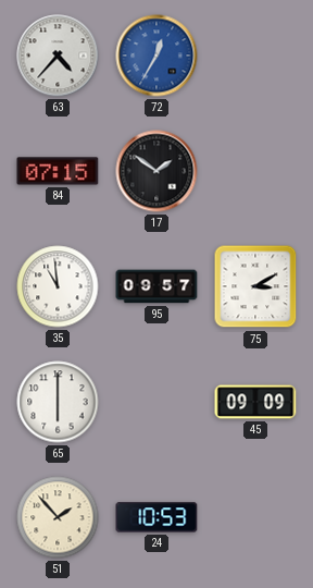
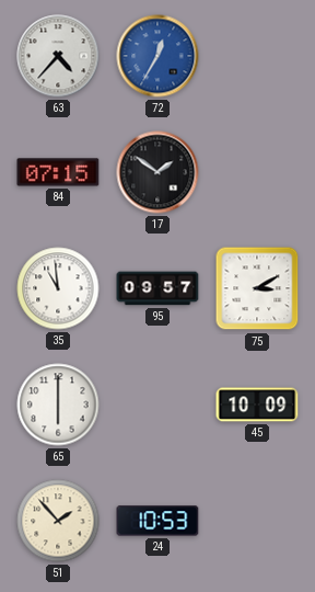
45: 09:09 -> 10:09 (257, 405)
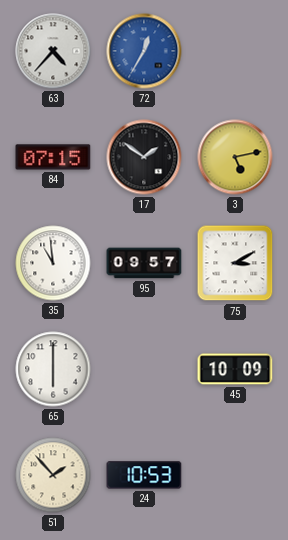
3: none -> 5:13 (235, 157)
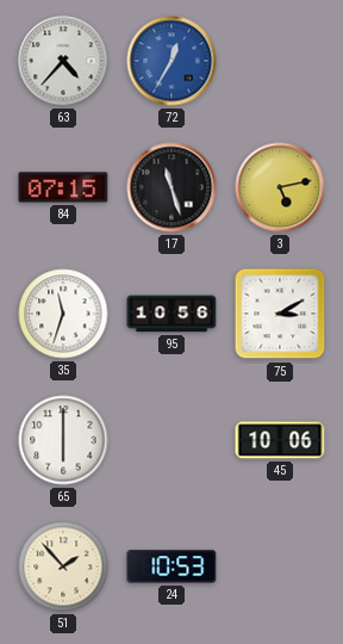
17: 1:51 -> 11:27 (171, 187)
35: 10:59 -> 11:33 (63, 314)
95: 09:57 -> 10:56 (171, 314)
45: 10:09 -> 10:06 (280, 440)
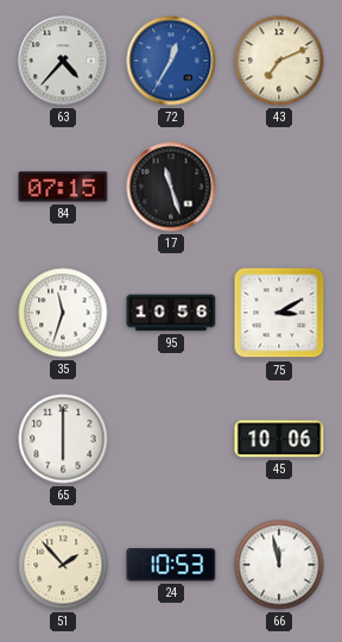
43: none -> 7:11 (279, 61)
3: 5:13 -> none (280, 187)
66: none -> 11:58 (279, 565)
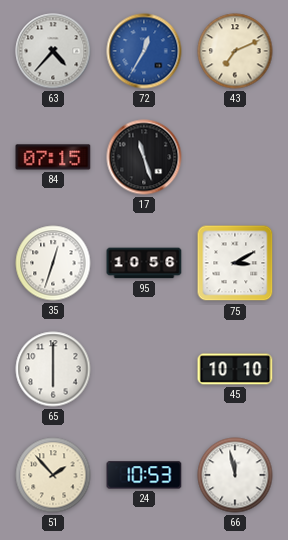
35: 11:33 -> 12:33 (53, 263)
45: 10:06 -> 10:10 (235, 369)
